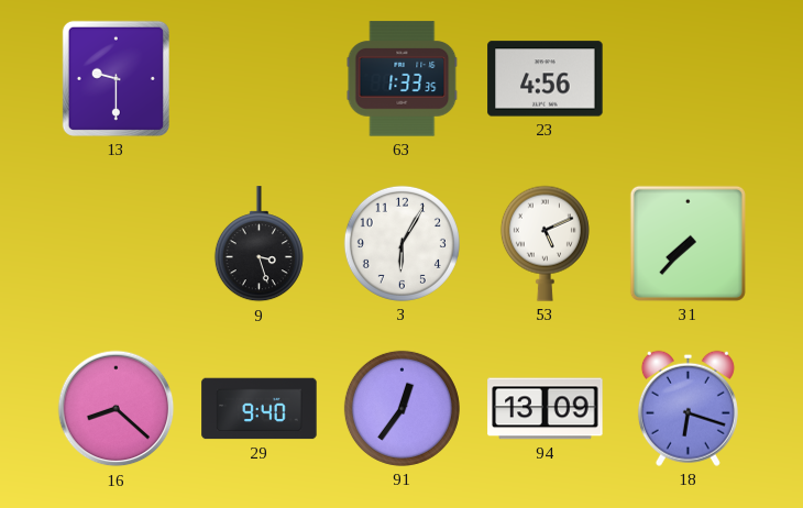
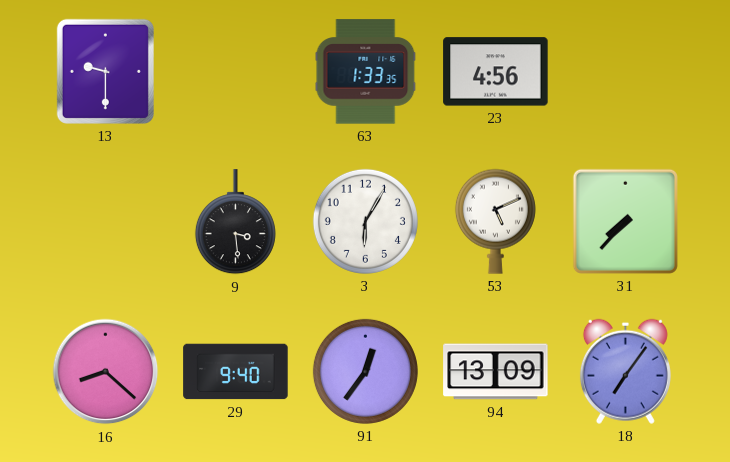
9: 3:27 -> 3:29 (235, 222)
18: 6:18 -> 7:06 (625, 371)
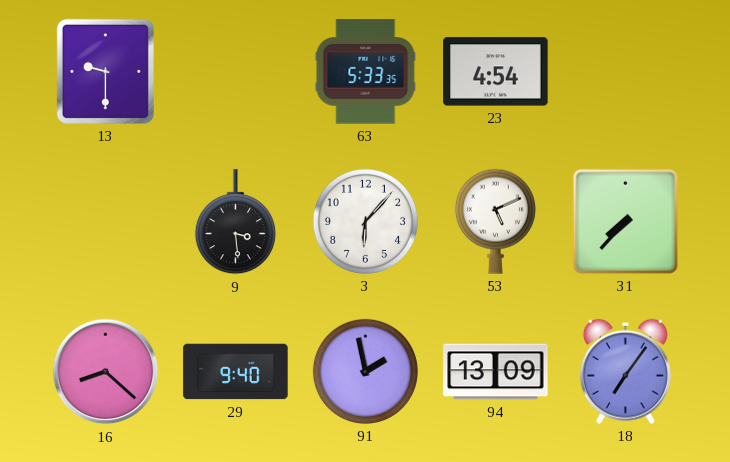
63: 1:33 -> 5:33 (366, 72)
23: 4:56 -> 4:54 (496, 72)
3: 6:05 -> 6:07 (365, 221)
91: 12:36 -> 1:58 (365, 371)
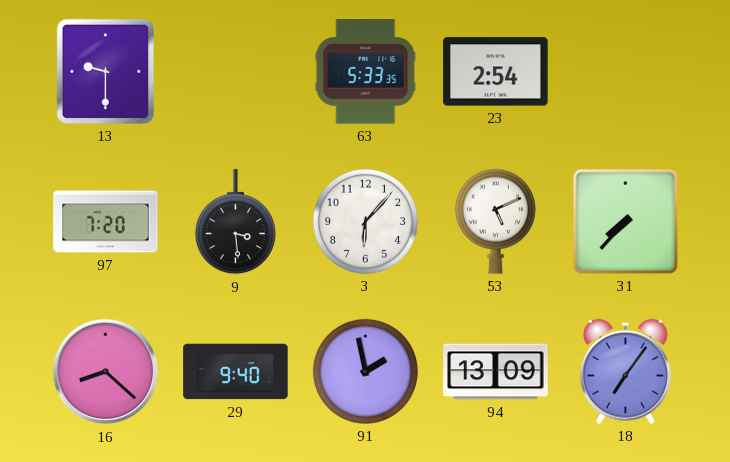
23: 4:54 -> 2:54 (496, 72)
97: none -> 7:20 (106, 222)
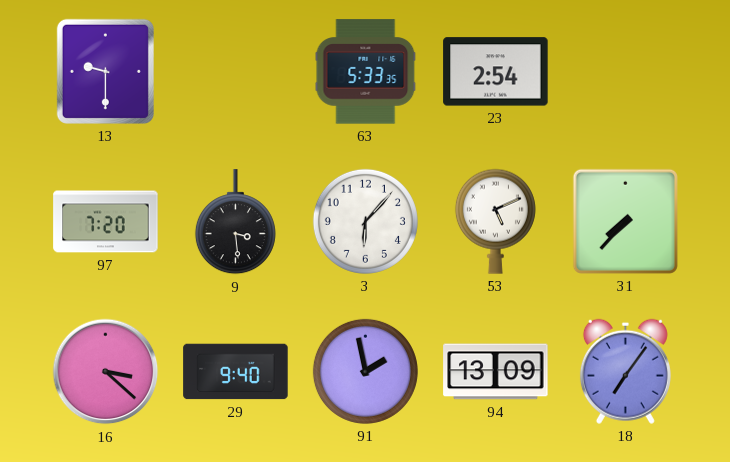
16: 8:22 -> 3:22 (106, 372)
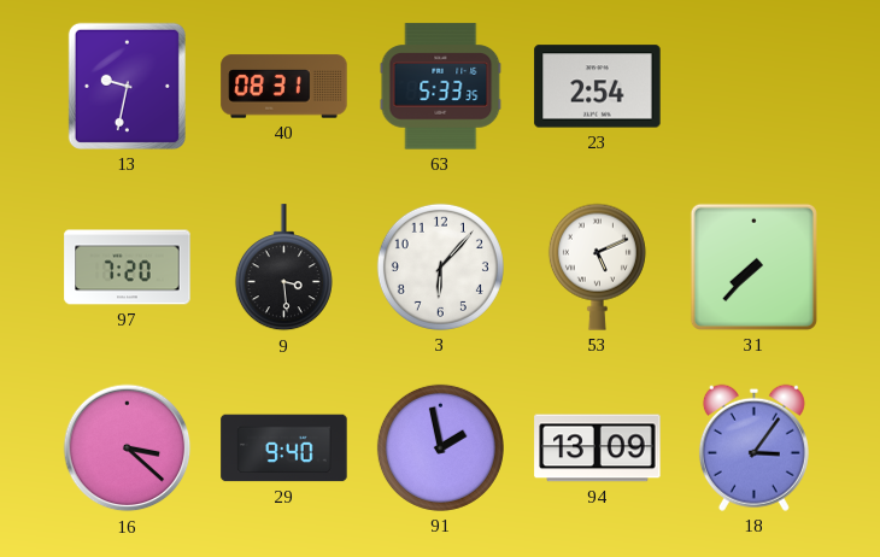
13: 9:30 -> 9:32 (127, 86)
40: none -> 08:31 (284, 87)
18: 7:06 -> 3:06 (753, 447)
